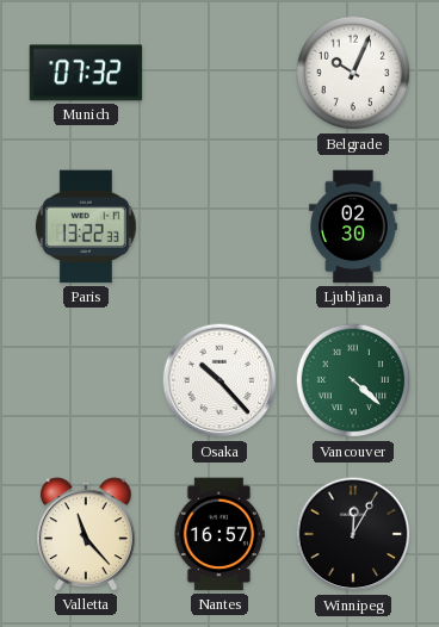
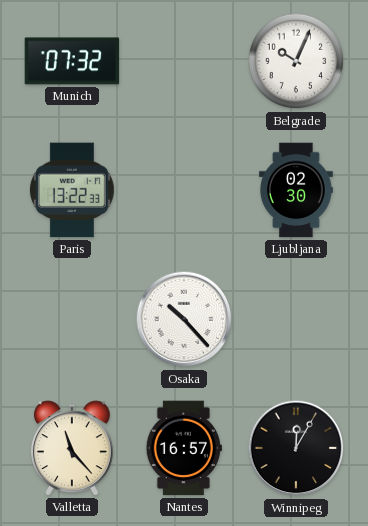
Vancouver: 4:22 -> none (353, 380)
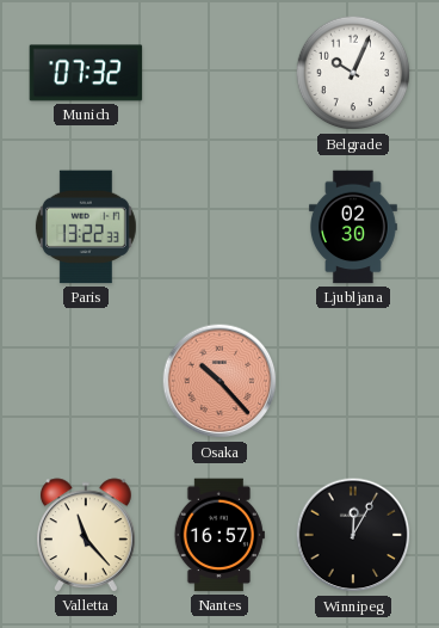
Osaka dial: white -> salmon (219, 381)
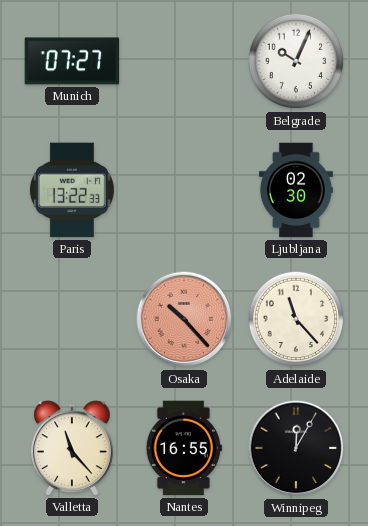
Munich: 07:32 -> 07:27 (72, 61)
Adelaide: none -> 11:23 (296, 319)
Nantes: 16:57 -> 16:55 (184, 448)
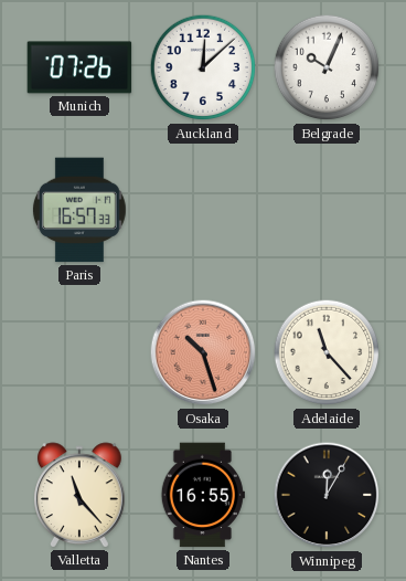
Munich: 07:27 -> 07:26 (79, 67)
Auckland: none -> 12:08 (203, 67)
Paris: 13:22 -> 16:57 (79, 210)
Ljubljana: 02:30 -> none (296, 190)
Osaka: 10:23 -> 10:27 (203, 352)
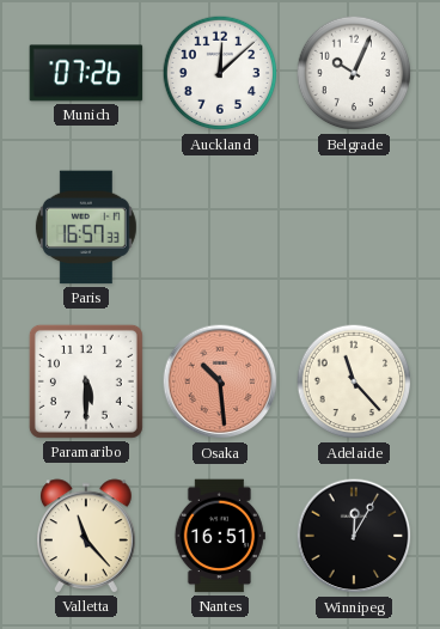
Paramaribo: none -> 5:30 (86, 381)
Osaka: 10:27 -> 10:29 (220, 381)
Nantes: 16:55 -> 16:51 (220, 536)
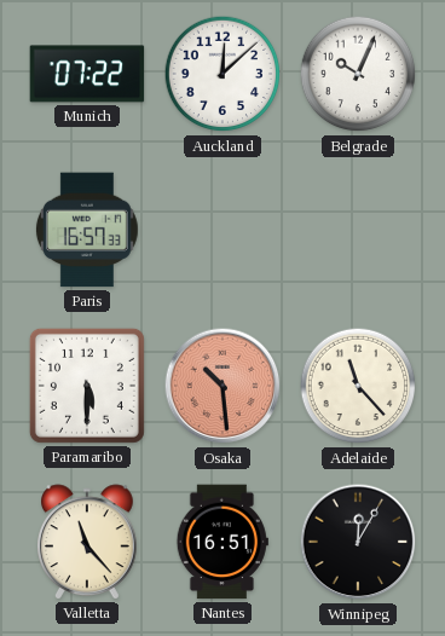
Munich: 07:26 -> 07:22 (87, 74)
